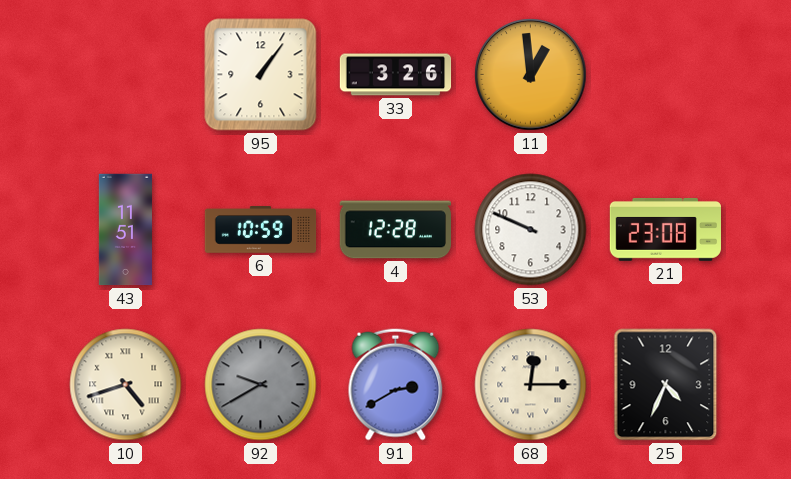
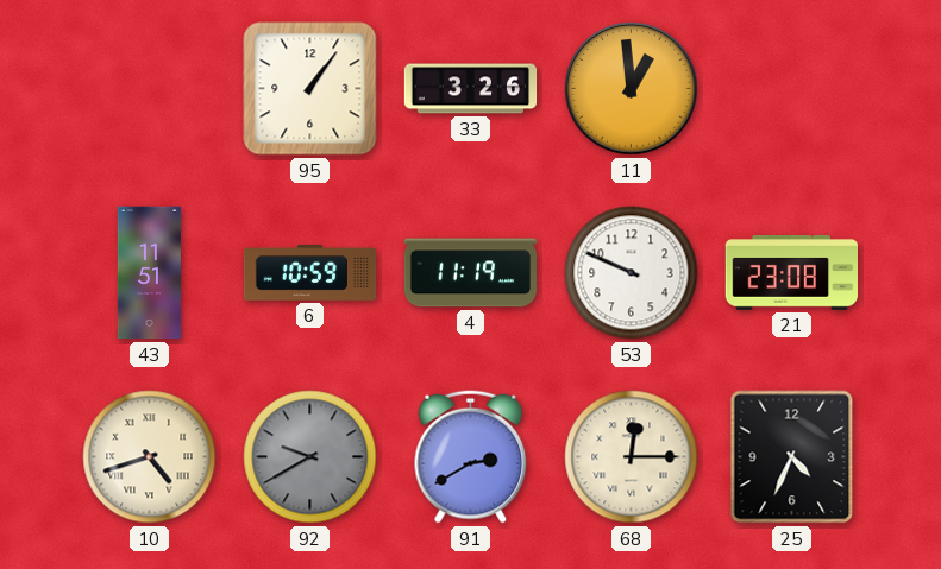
4: 12:28 -> 11:19 (470, 273)
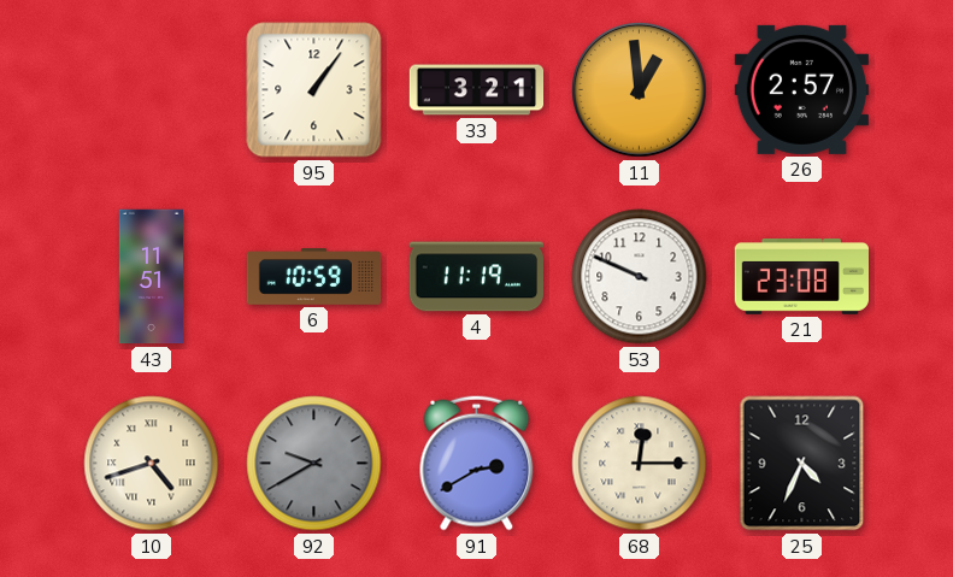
33: 3:26 -> 3:21 (477, 90)
26: none -> 2:57 (801, 89)
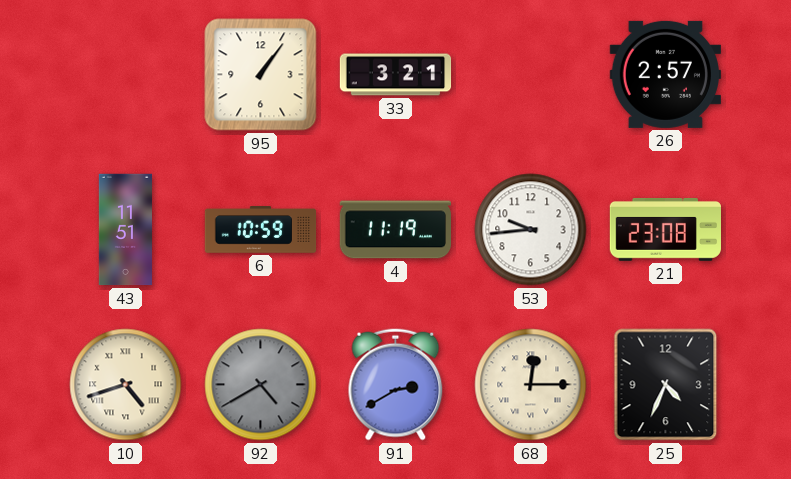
11: 12:59 -> none (640, 90)
53: 9:49 -> 9:44 (531, 230)
92: 9:40 -> 4:40 (261, 385)
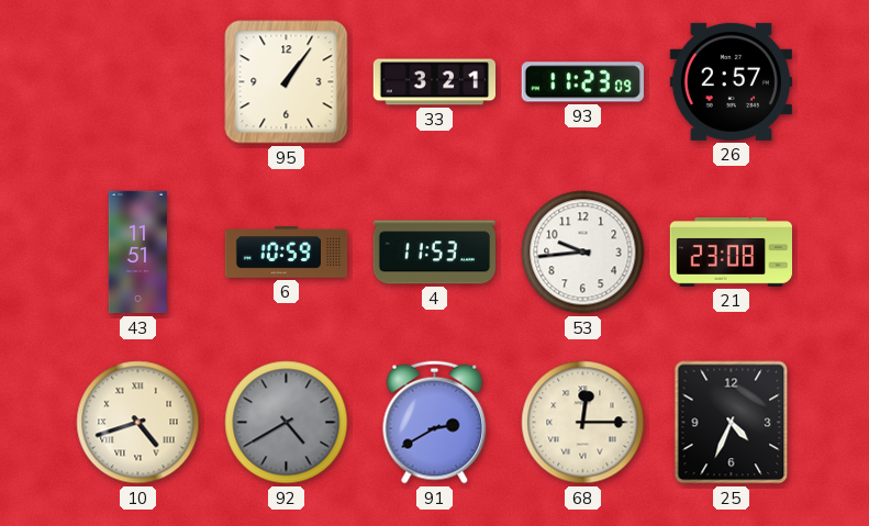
93: none -> 11:23 (582, 82)
4: 11:19 -> 11:53 (434, 253)
